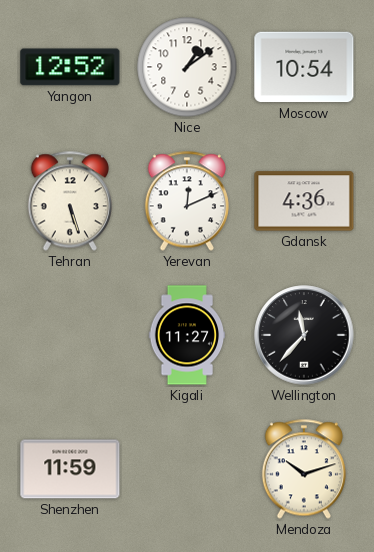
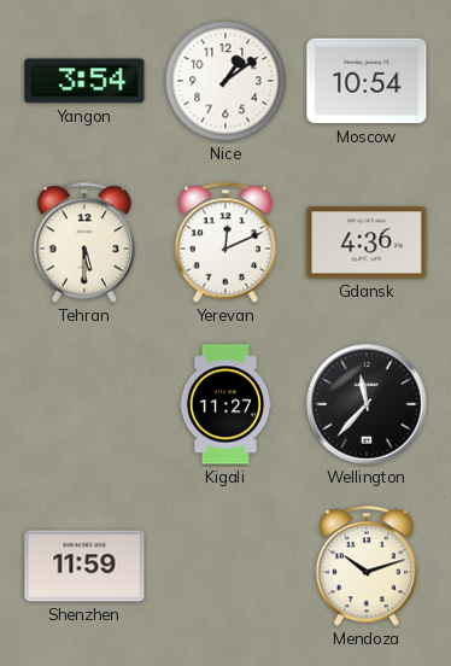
Yangon: 12:52 -> 3:54 (84, 81)
Tehran: 5:27 -> 5:30 (84, 243)
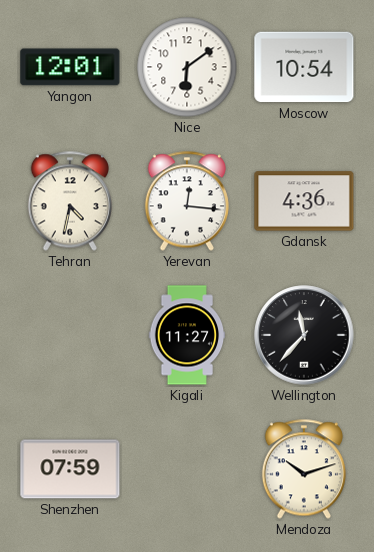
Yangon: 3:54 -> 12:01 (70, 67)
Nice: 1:09 -> 6:09 (187, 67)
Tehran: 5:30 -> 4:32 (70, 201)
Yerevan: 12:11 -> 12:16 (187, 201)
Shenzhen: 11:59 -> 07:59 (70, 469)
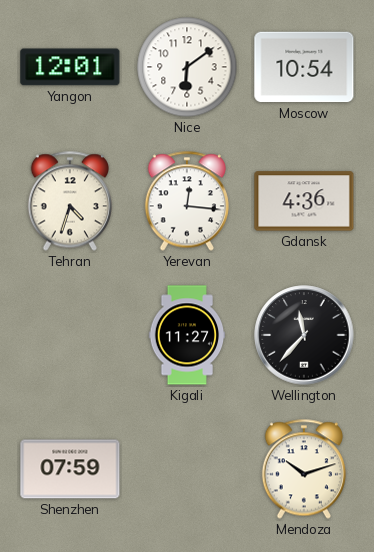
Tehran: 4:32 -> 4:33 (70, 201)
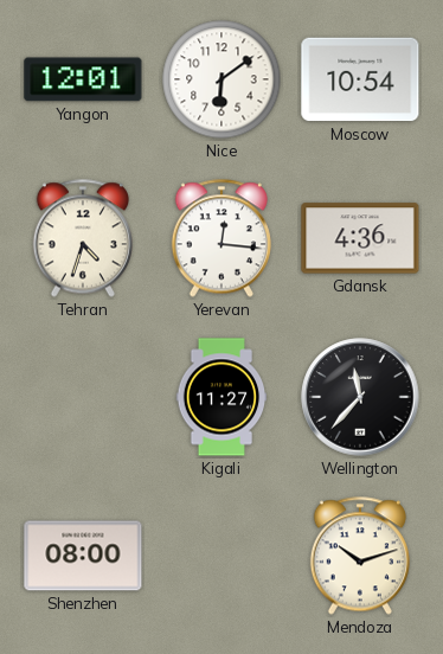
Shenzhen: 07:59 -> 08:00 (83, 556)
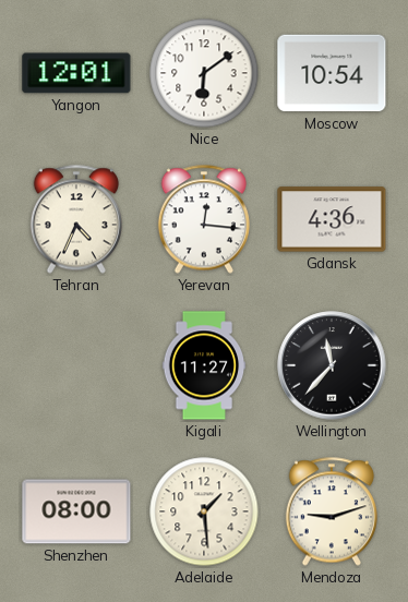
Tehran: 4:33 -> 4:34 (76, 219)
Adelaide: none -> 1:29 (204, 511)
Mendoza: 10:12 -> 9:12 (332, 511)
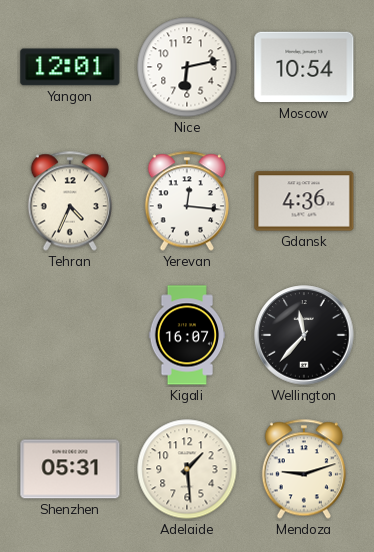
Nice: 6:09 -> 6:13 (187, 67)
Kigali: 11:27 -> 16:07 (187, 335)
Shenzhen: 08:00 -> 05:31 (70, 469)
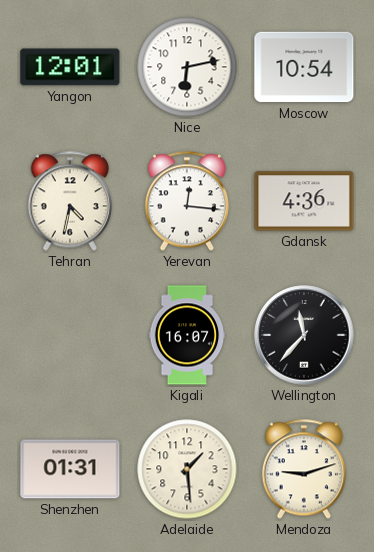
Tehran: 4:34 -> 4:32 (70, 201)
Shenzhen: 05:31 -> 01:31 (70, 469)
